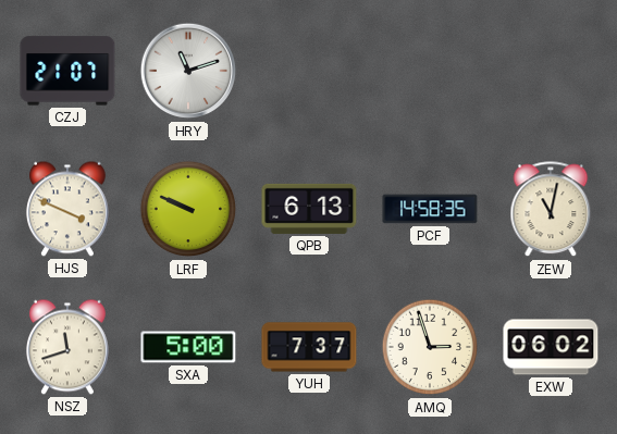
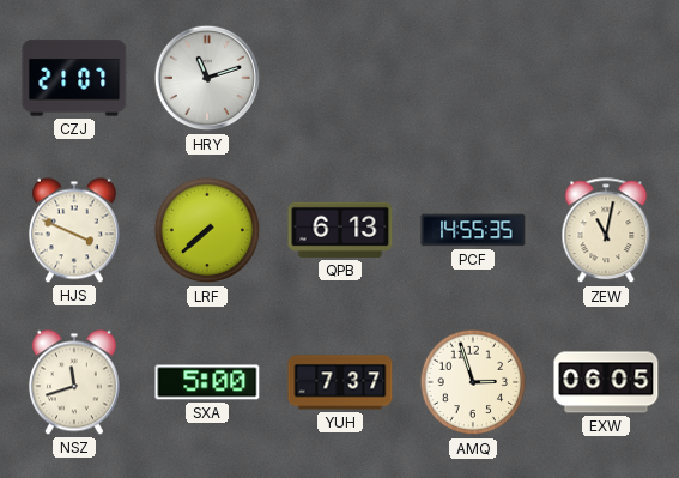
LRF: 9:49 -> 7:38 (207, 230)
PCF: 14:58 -> 14:55 (473, 230)
EXW: 06:02 -> 06:05 (606, 382)
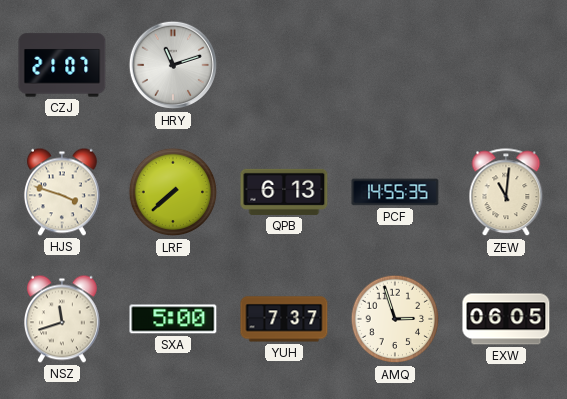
HJS: 3:49 -> 3:48 (62, 192)
ZEW: 11:02 -> 11:01 (506, 193)
